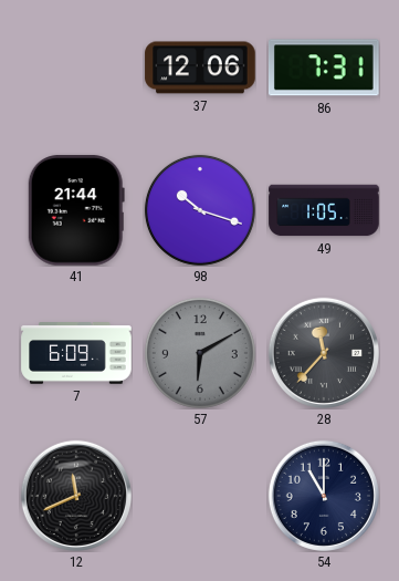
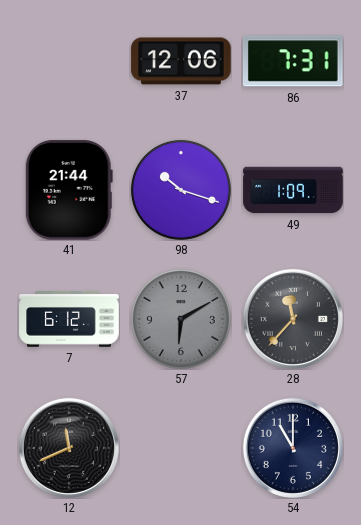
49: 1:05 -> 1:09 (293, 190)
7: 6:09 -> 6:12 (69, 319)
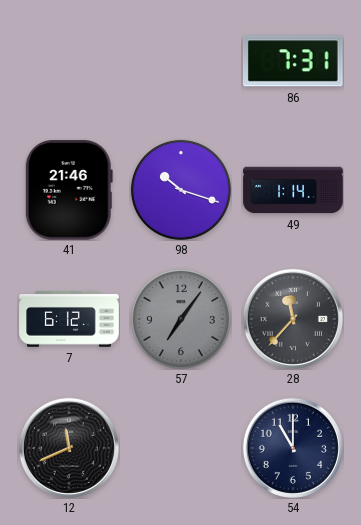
37: 12:06 -> none (181, 61)
41: 21:44 -> 21:46 (69, 190)
49: 1:09 -> 1:14 (293, 190)
57: 6:10 -> 7:06 (181, 319)
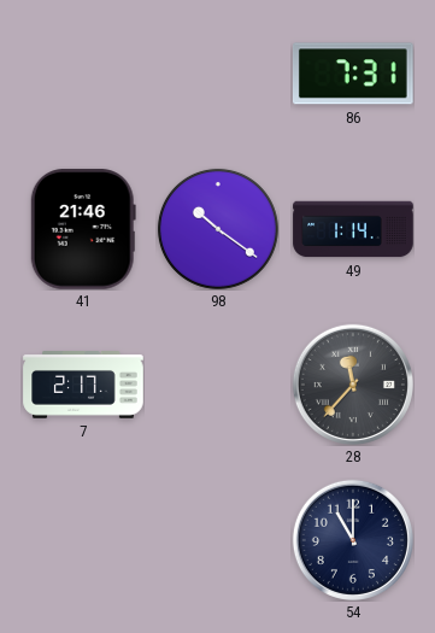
98: 10:18 -> 10:21 (218, 229)
7: 6:12 -> 2:17 (83, 385)
57: 7:06 -> none (181, 319)
12: 11:41 -> none (69, 448)
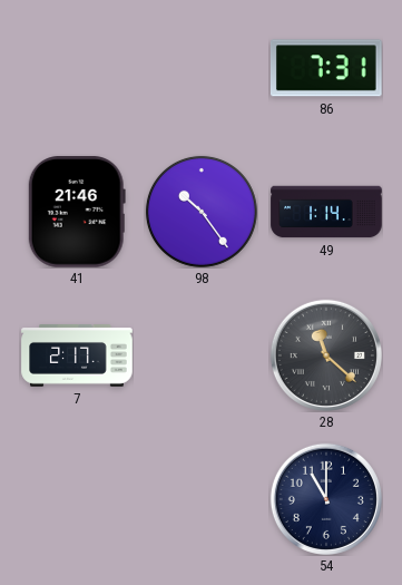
98: 10:21 -> 10:24 (202, 212)
28: 11:37 -> 11:22 (326, 355)
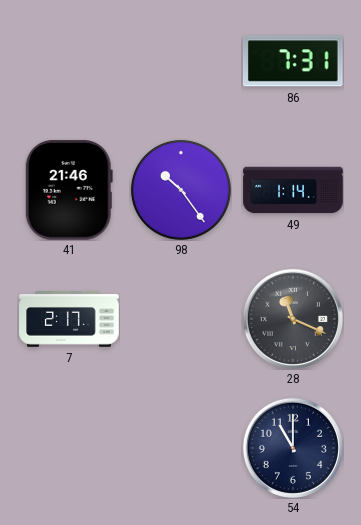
28: 11:22 -> 11:19 (293, 319)
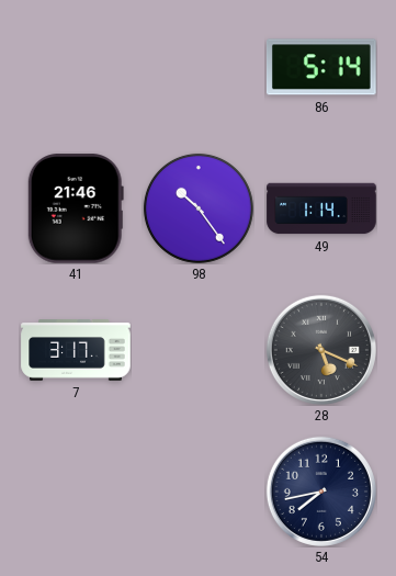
86: 7:31 -> 5:14 (321, 67)
7: 2:17 -> 3:17 (76, 350)
28: 11:19 -> 5:19 (321, 350)
54: 11:00 -> 7:43 (321, 492)
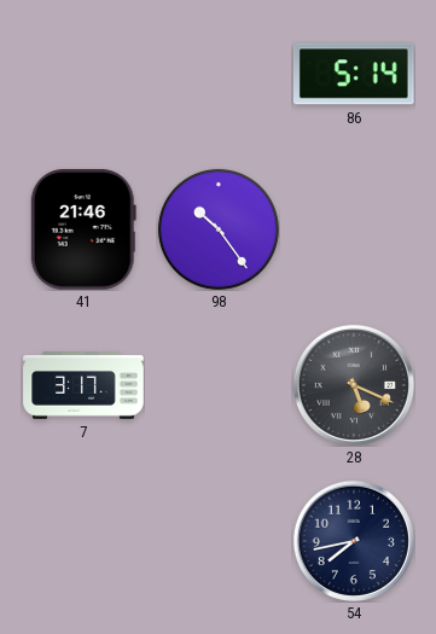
49: 1:14 -> none (321, 208)
